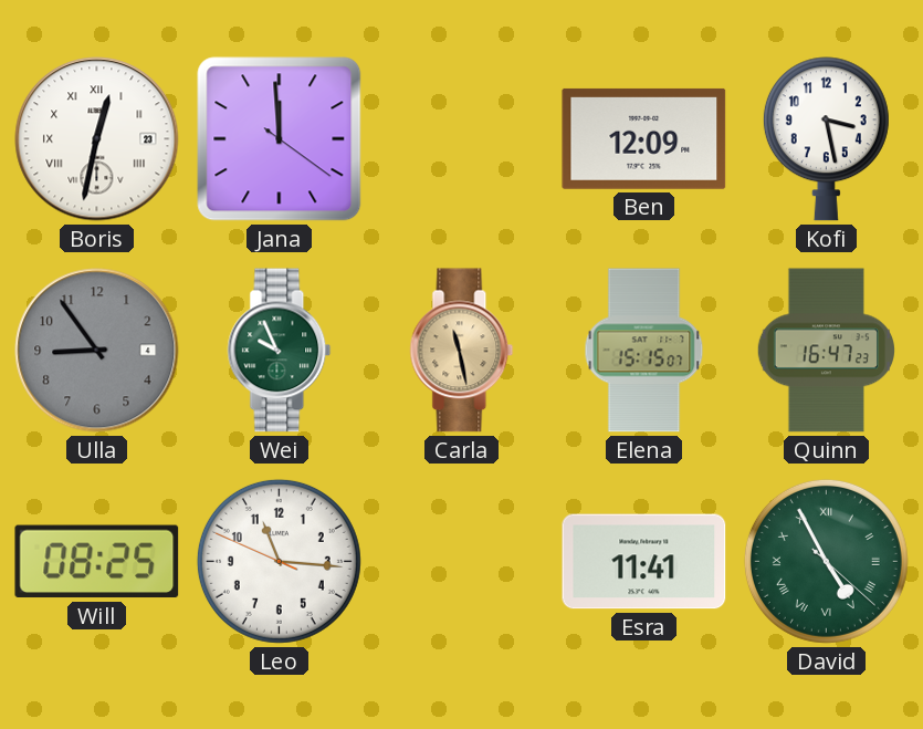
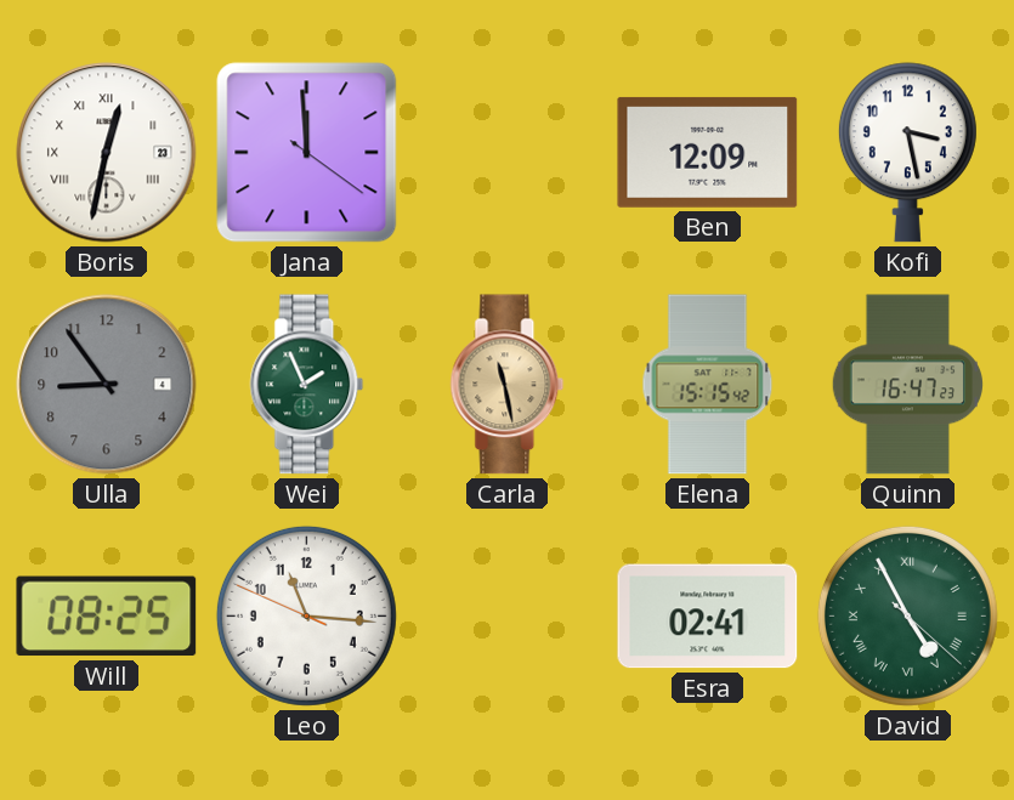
Wei: 9:56 -> 1:56 (307, 385)
Elena: 15:15:07 -> 15:15:42 (708, 385)
Esra: 11:41 -> 02:41 (708, 617)
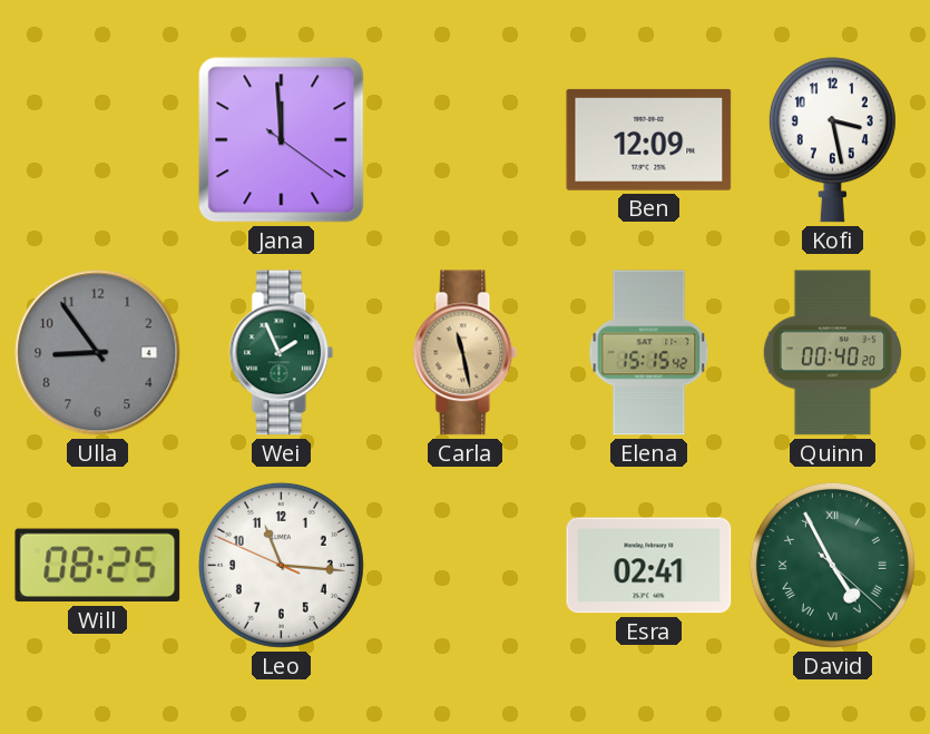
Boris: 12:32 -> none (107, 153)
Quinn: 16:47 -> 00:40 (832, 353)
